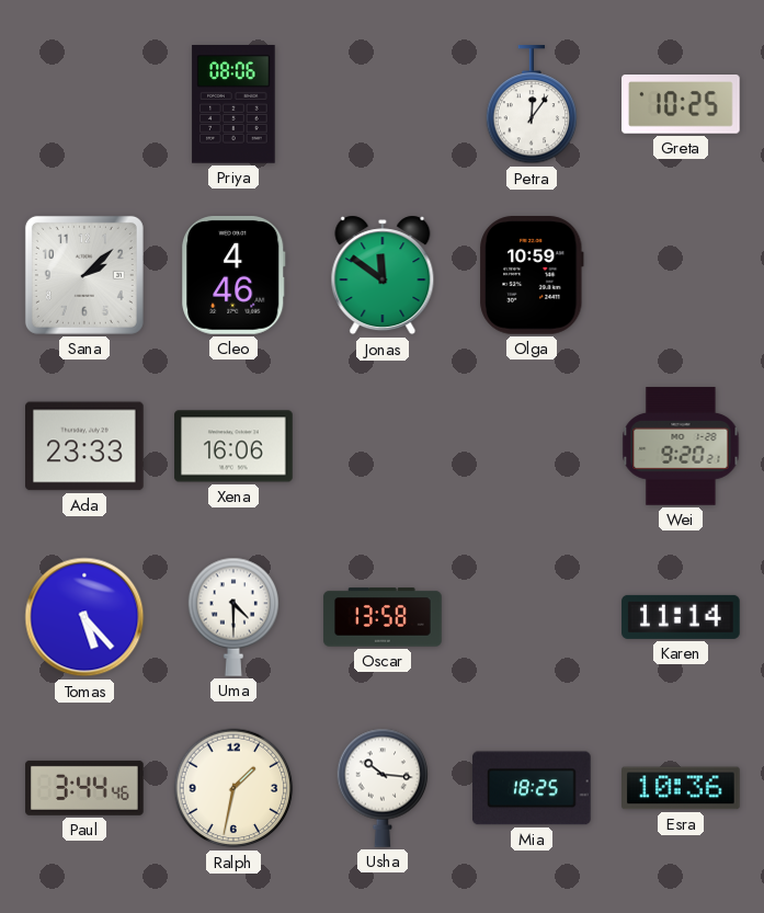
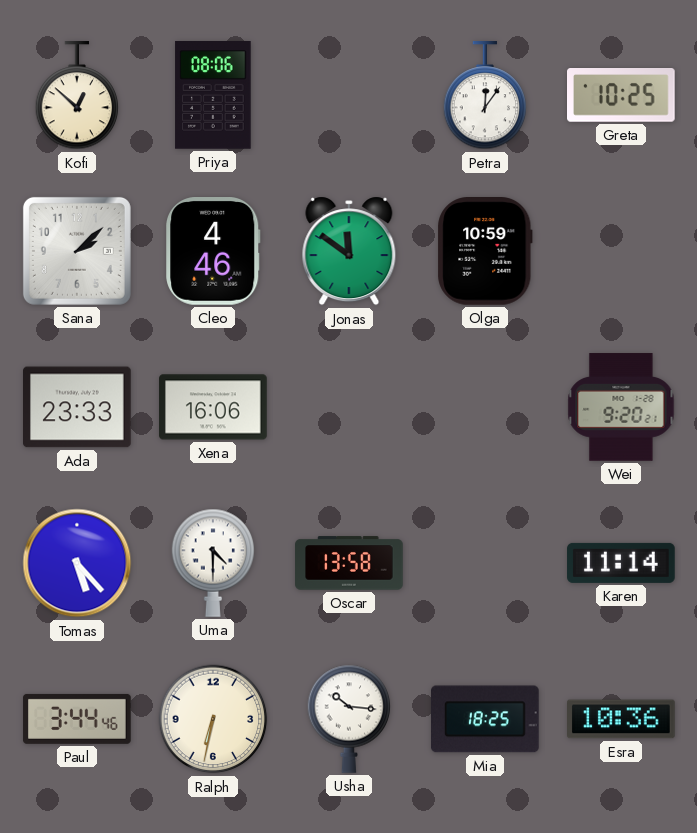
Kofi: none -> 12:52 (77, 96)
Ralph: 1:32 -> 6:32 (213, 719)
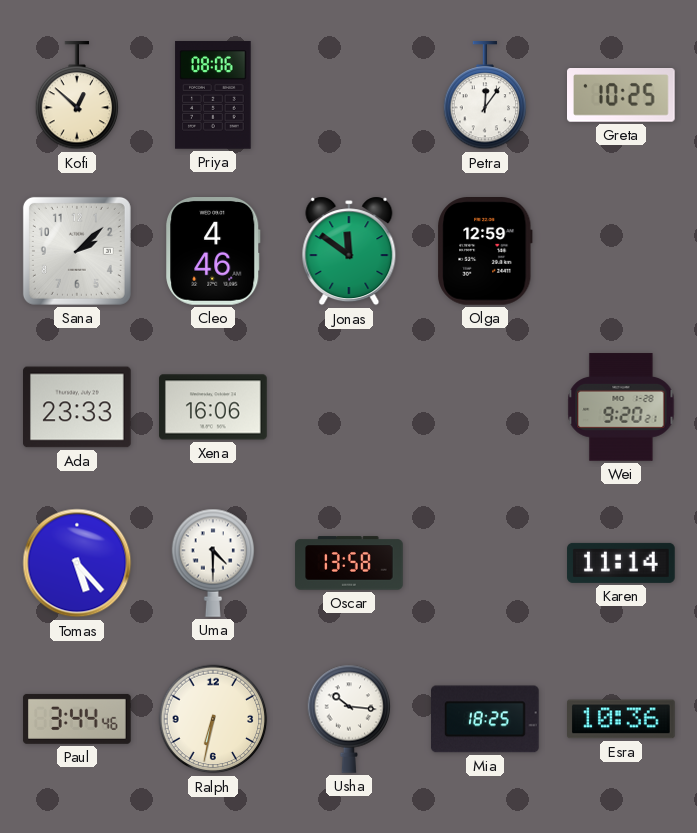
Olga: 10:59 -> 12:59 (485, 251)
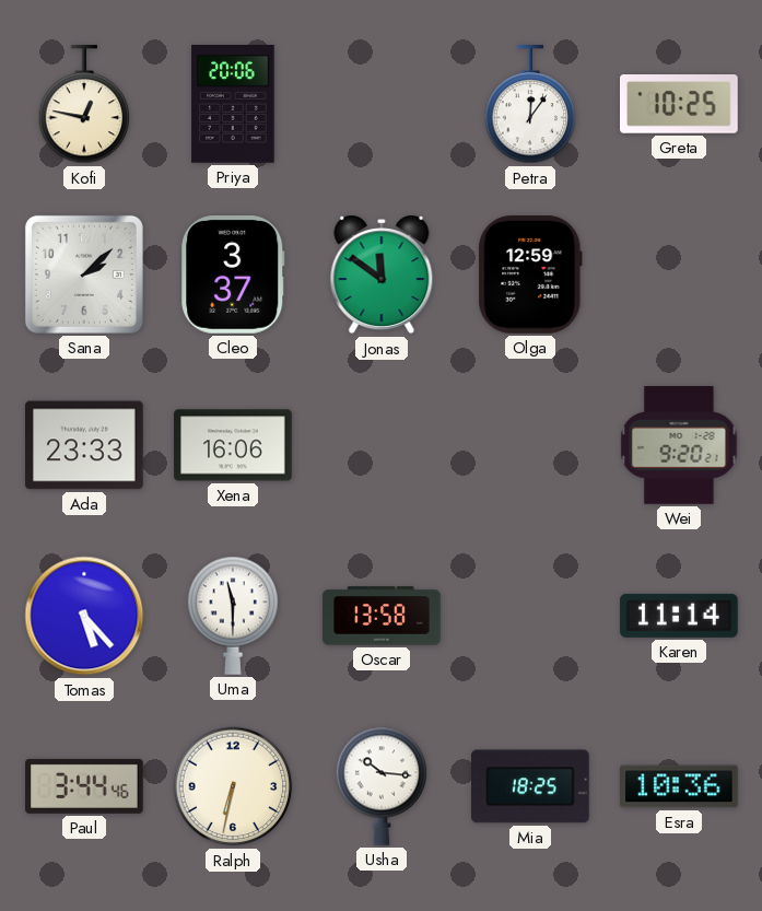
Kofi: 12:52 -> 12:47 (84, 105)
Priya: 08:06 -> 20:06 (233, 105)
Cleo: 4:46 -> 3:37 (233, 276)
Uma: 4:30 -> 11:30 (233, 616)
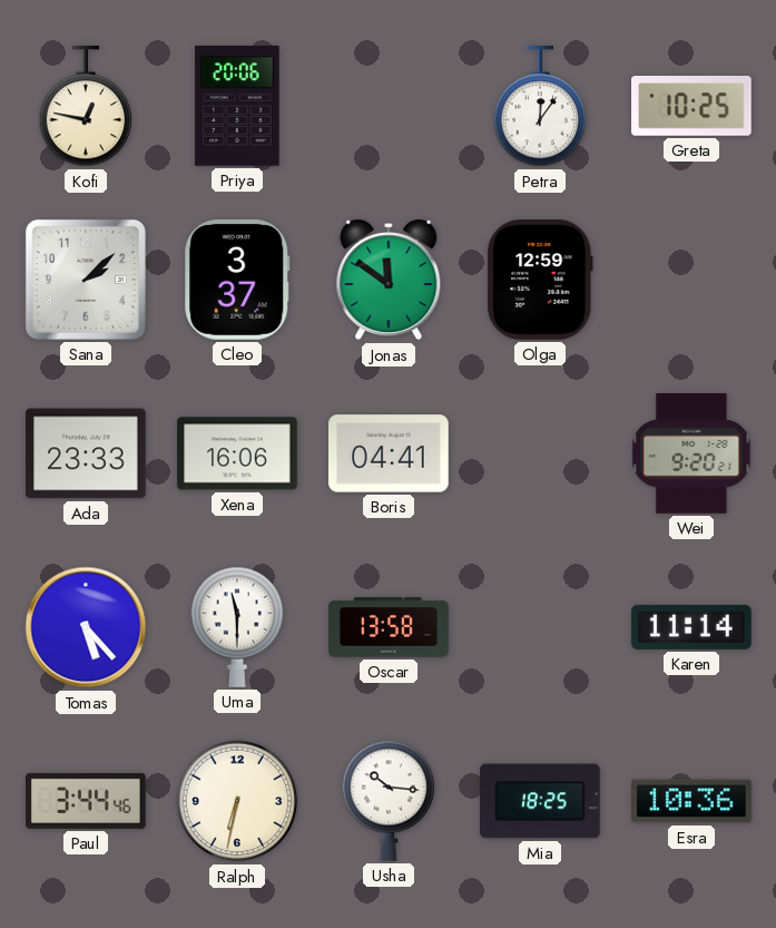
Boris: none -> 04:41 (390, 453)
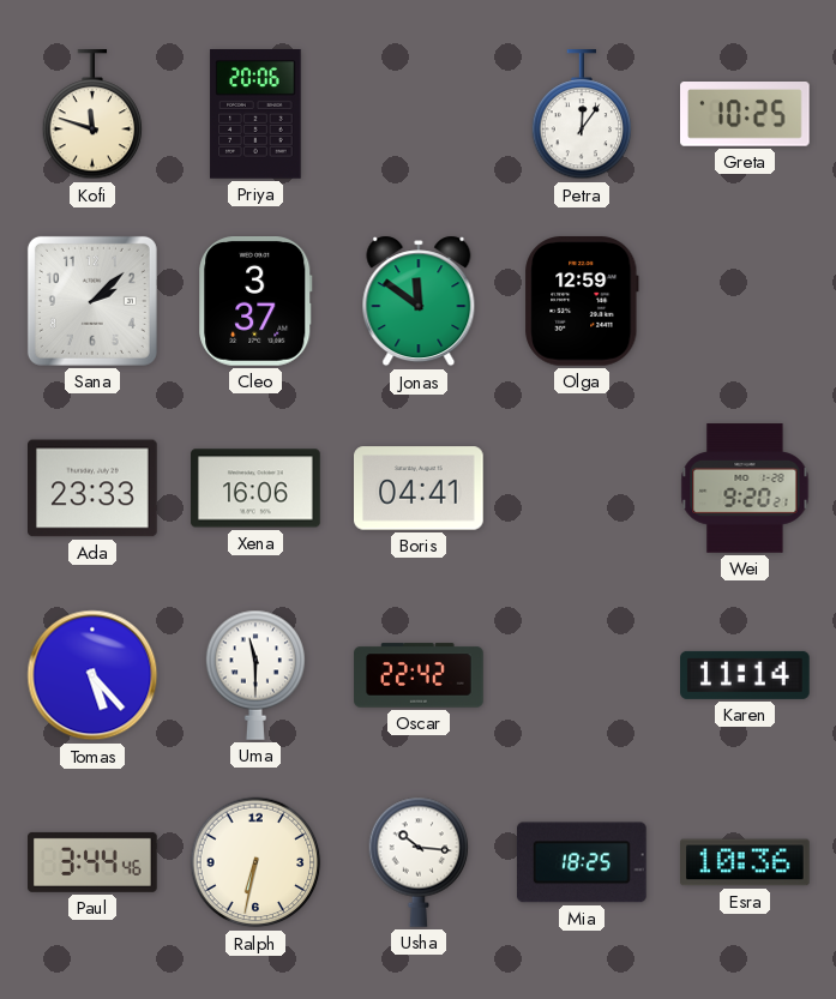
Kofi: 12:47 -> 11:48 (92, 115)
Oscar: 13:58 -> 22:42 (419, 675)
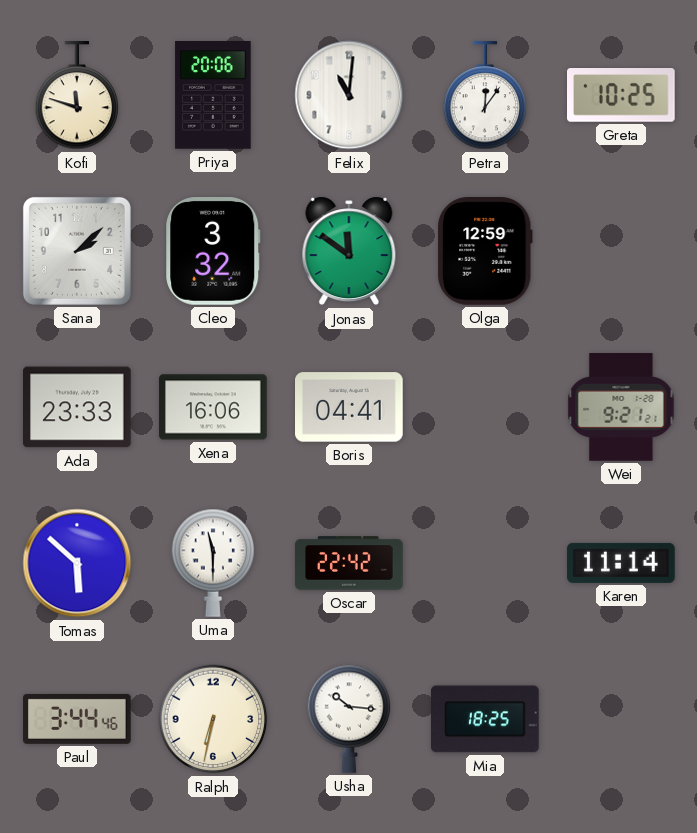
Felix: none -> 11:01 (349, 95)
Cleo: 3:37 -> 3:32 (213, 252)
Wei: 9:20 -> 9:21 (621, 407)
Tomas: 5:23 -> 5:52 (77, 563)
Esra: 10:36 -> none (745, 862)
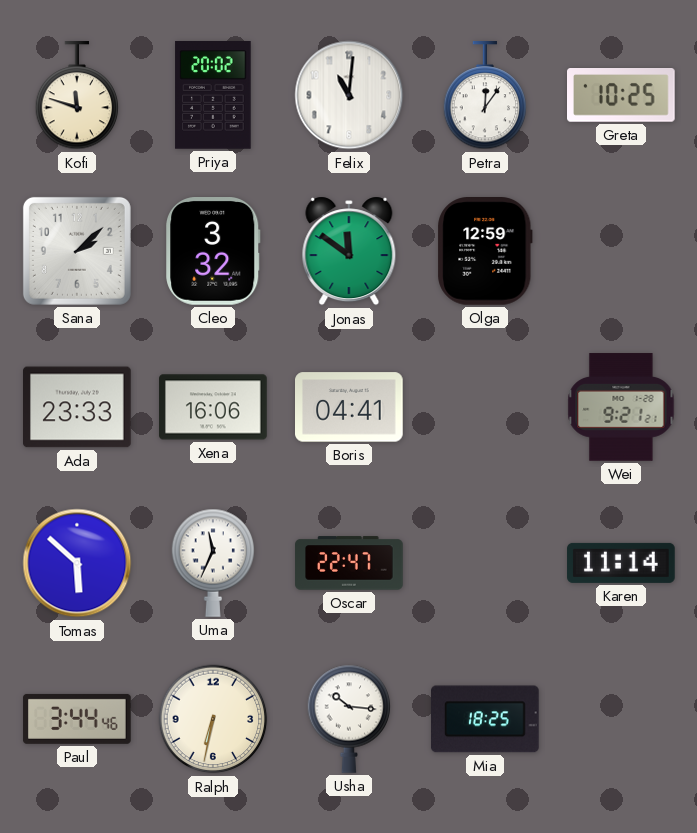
Priya: 20:06 -> 20:02 (213, 96)
Uma: 11:30 -> 11:34 (213, 563)
Oscar: 22:42 -> 22:47 (349, 563)
